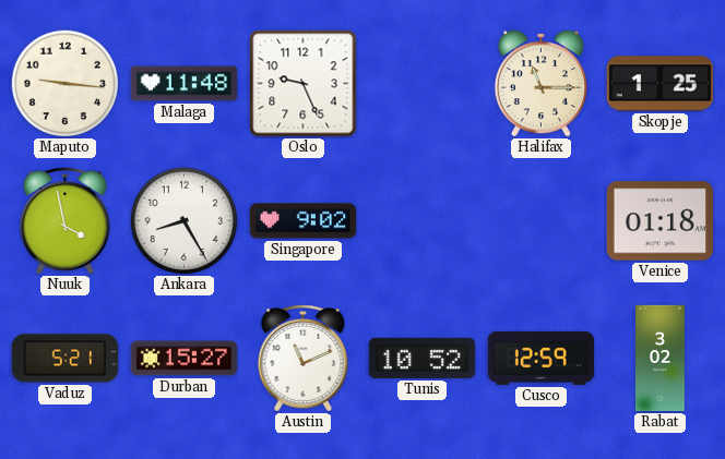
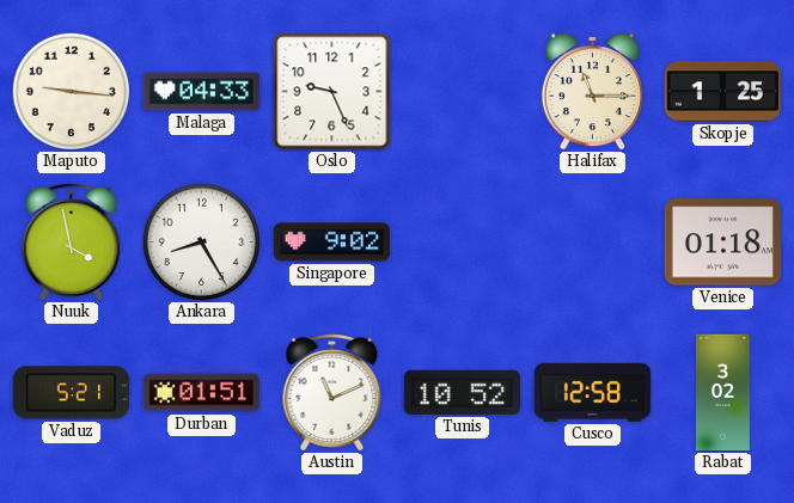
Malaga: 11:48 -> 04:33 (202, 92)
Durban: 15:27 -> 01:51 (201, 393)
Cusco: 12:59 -> 12:58 (592, 392)
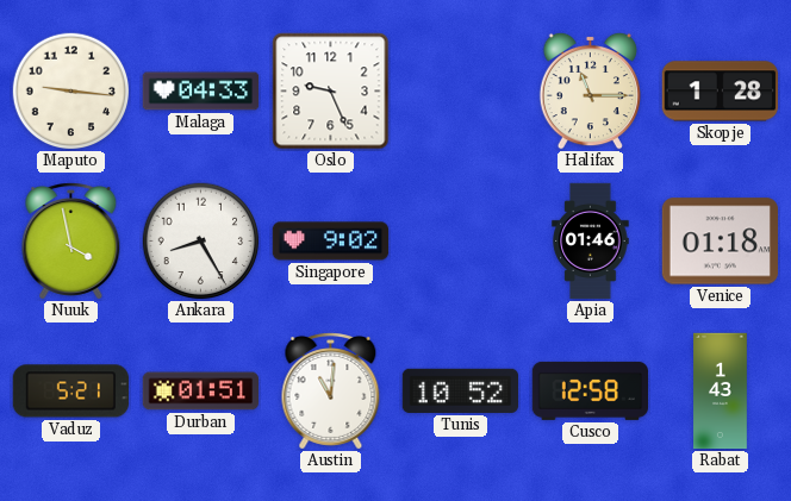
Skopje: 1:25 -> 1:28 (720, 92)
Apia: none -> 01:46 (591, 242)
Austin: 11:11 -> 11:01 (331, 392)
Rabat: 3:02 -> 1:43 (721, 392)
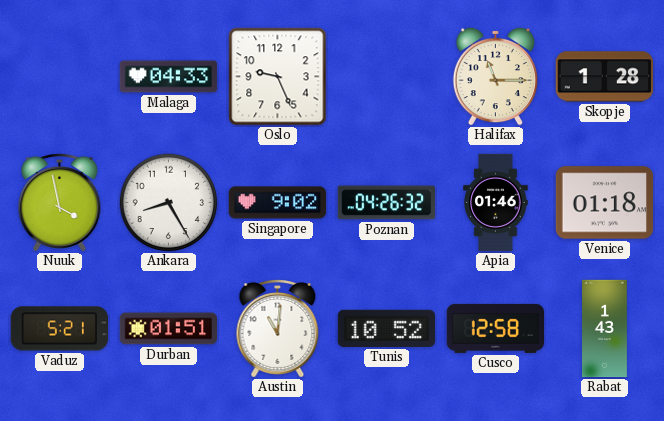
Maputo: 9:16 -> none (71, 92)
Poznan: none -> 04:26 (386, 203)
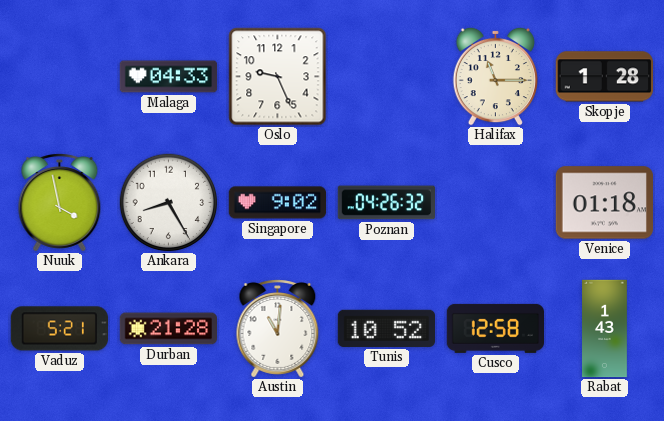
Apia: 01:46 -> none (496, 203)
Durban: 01:51 -> 21:28 (168, 329)
